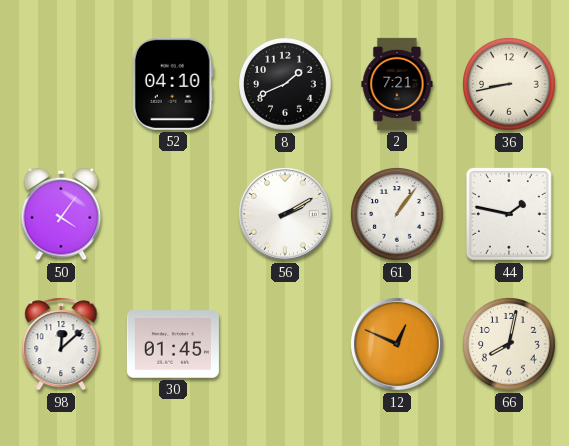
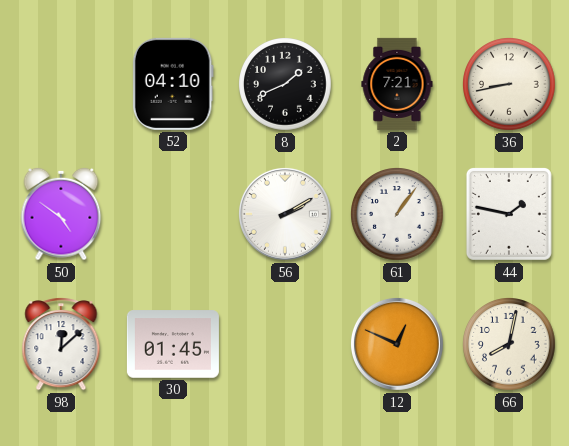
50: 4:06 -> 4:51 (61, 214)
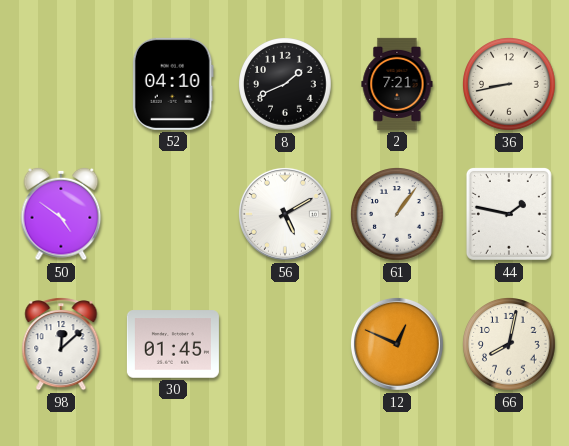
56: 2:10 -> 5:10 (285, 214)
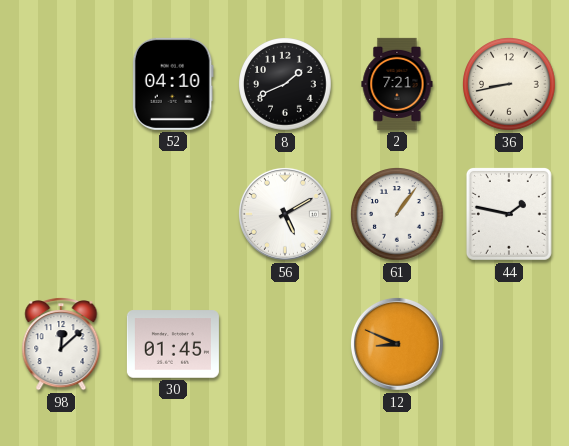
50: 4:51 -> none (61, 214)
12: 12:49 -> 8:49 (397, 344)
66: 8:02 -> none (510, 345)
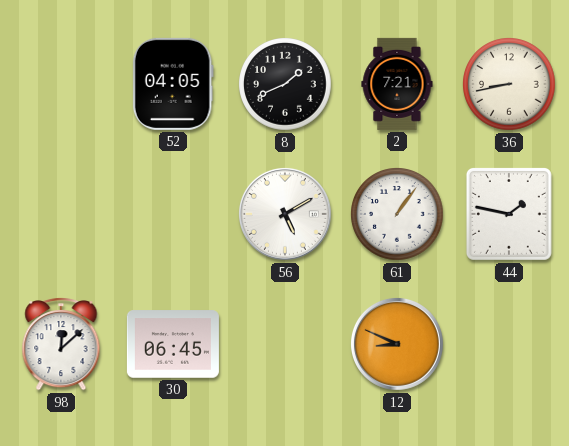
52: 04:10 -> 04:05 (173, 84)
30: 01:45 -> 06:45 (173, 344)
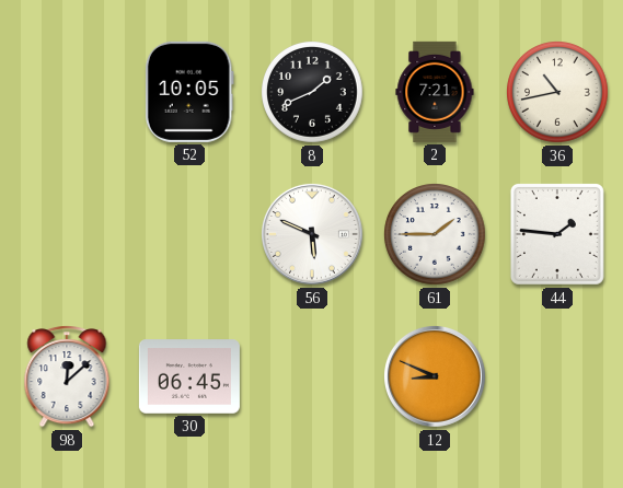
52: 04:05 -> 10:05 (189, 92)
36: 8:43 -> 10:43 (558, 93)
56: 5:10 -> 5:49 (312, 234)
61: 1:06 -> 1:45 (436, 235)
44: 1:47 -> 1:46 (557, 234)
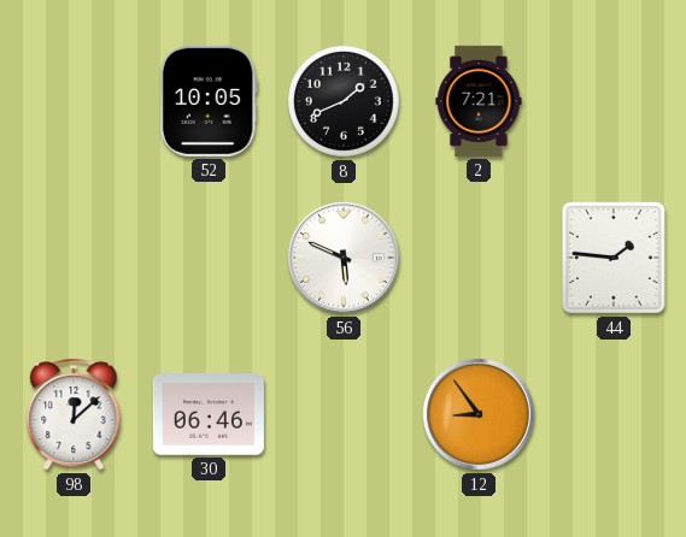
36: 10:43 -> none (558, 93)
61: 1:45 -> none (436, 235)
30: 06:45 -> 06:46 (209, 414)
12: 8:49 -> 8:54 (479, 414)
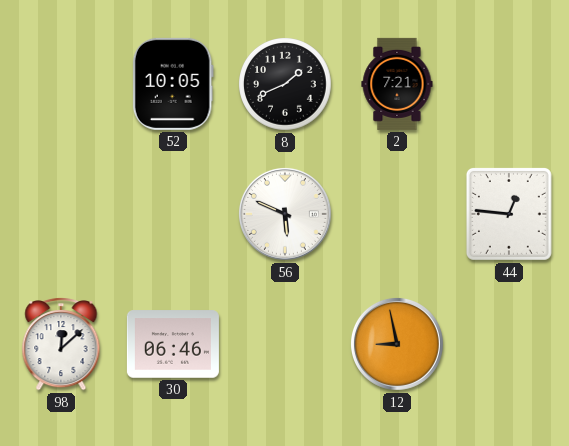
44: 1:46 -> 12:46 (509, 214)
12: 8:54 -> 8:58 (397, 344)
